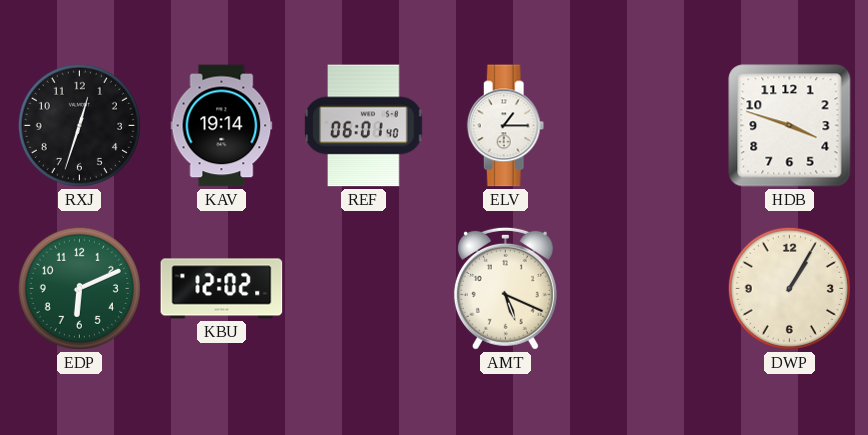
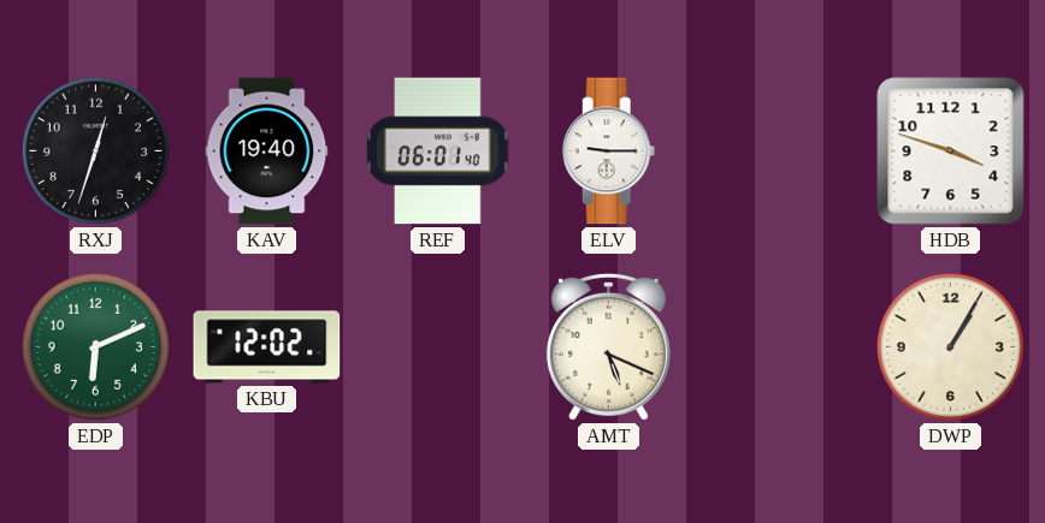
KAV: 19:14 -> 19:40 (267, 151)
ELV: 1:15 -> 9:15 (609, 151)
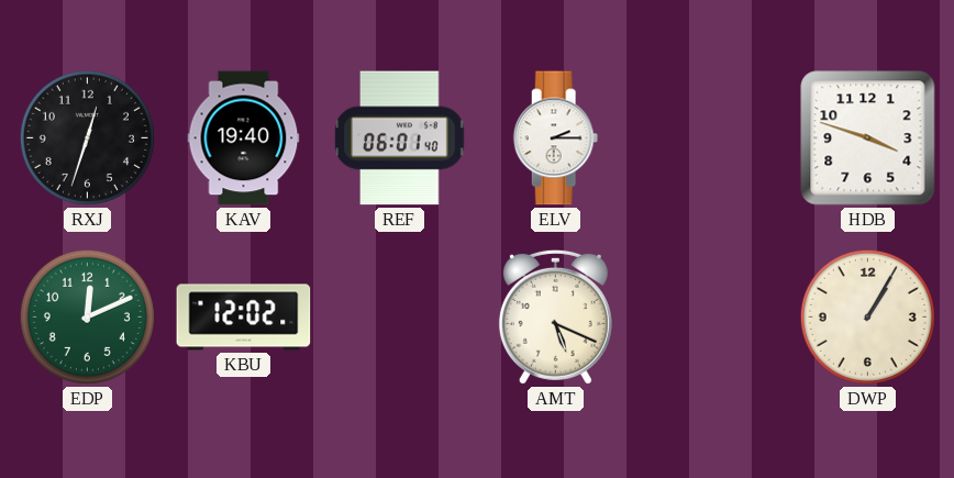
ELV: 9:15 -> 2:15 (556, 138)
EDP: 6:11 -> 12:11 (87, 316)
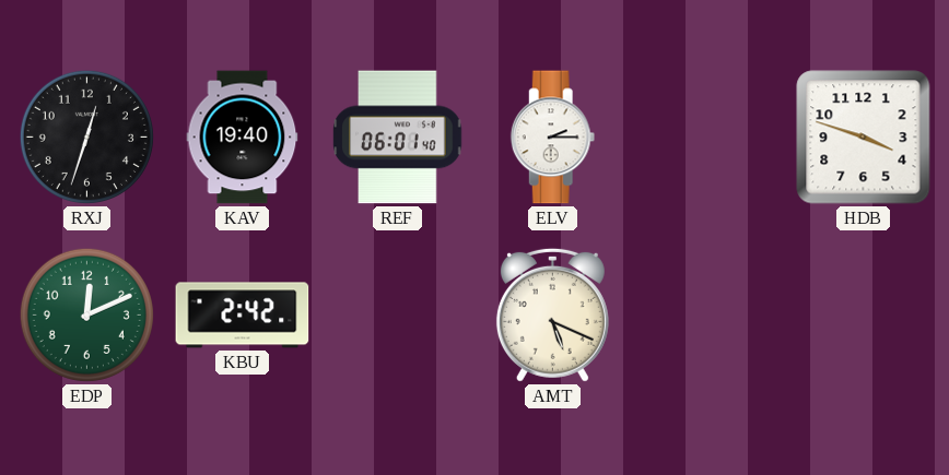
KBU: 12:02 -> 2:42 (243, 316)
DWP: 1:05 -> none (867, 316)
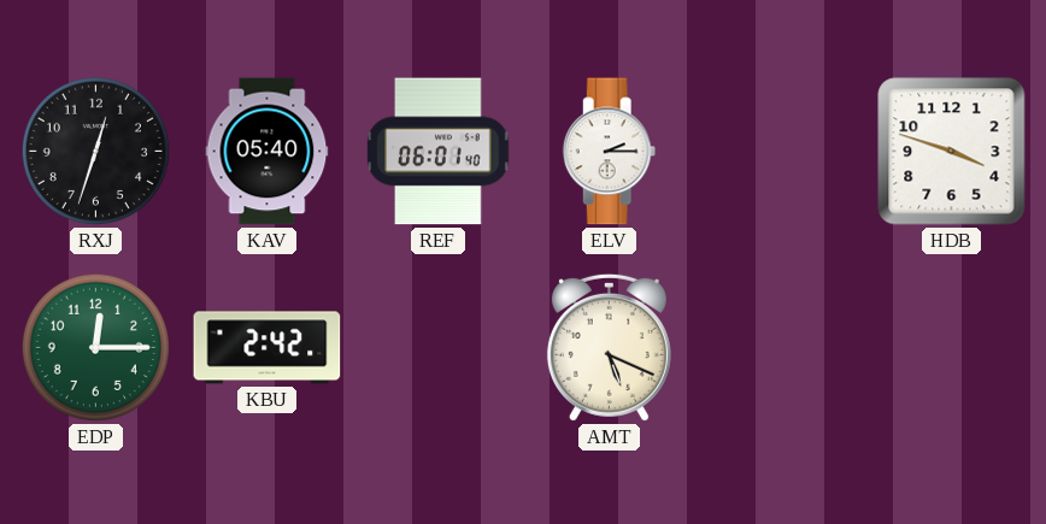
KAV: 19:40 -> 05:40 (268, 152)
EDP: 12:11 -> 12:15 (95, 347)
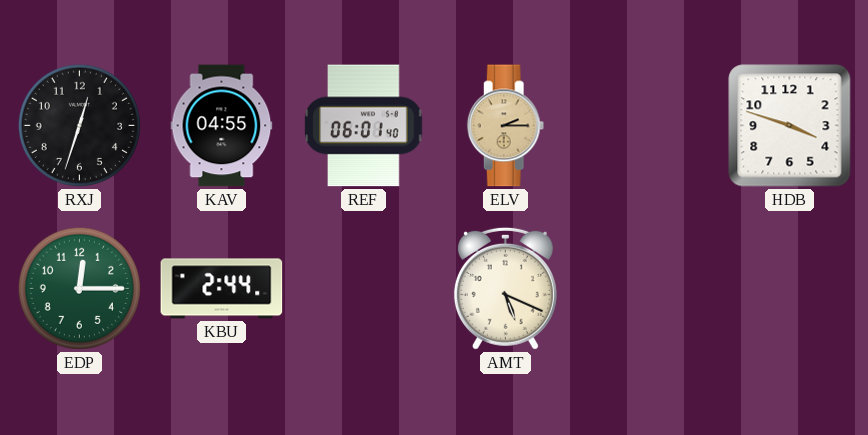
KAV: 05:40 -> 04:55 (222, 126)
ELV dial: white -> champagne (506, 126)
KBU: 2:42 -> 2:44 (222, 289)
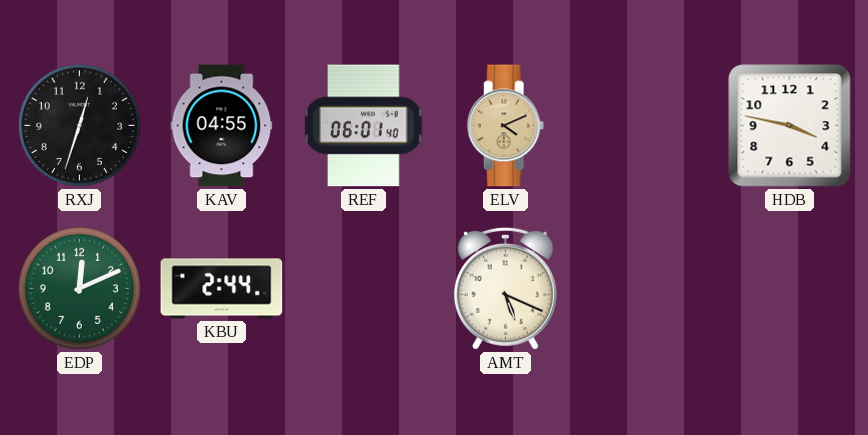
ELV: 2:15 -> 4:11 (506, 126)
HDB: 3:48 -> 3:47 (790, 126)
EDP: 12:15 -> 12:11 (79, 288)
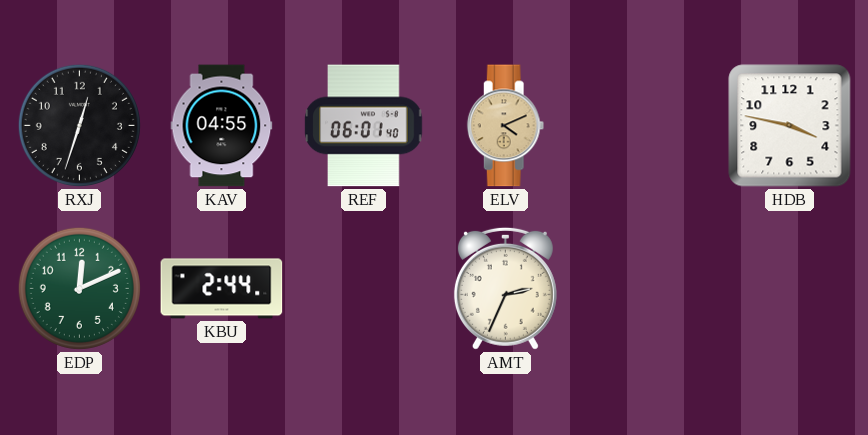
AMT: 5:19 -> 2:34 (505, 288)
